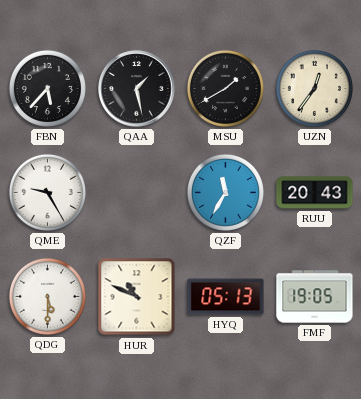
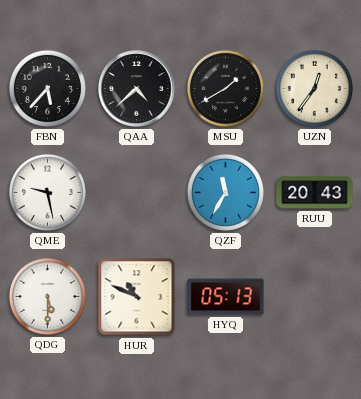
QAA: 1:28 -> 4:38 (137, 89)
QME: 9:25 -> 9:28 (47, 192)
FMF: 19:05 -> none (315, 297)
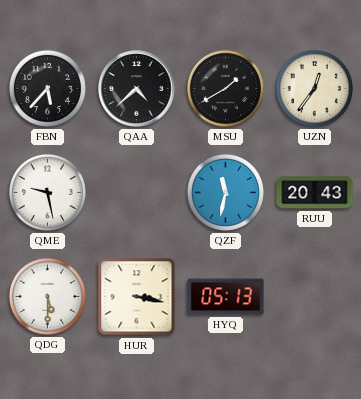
QZF: 11:35 -> 11:32 (225, 192)
HUR: 10:49 -> 3:17 (137, 297)
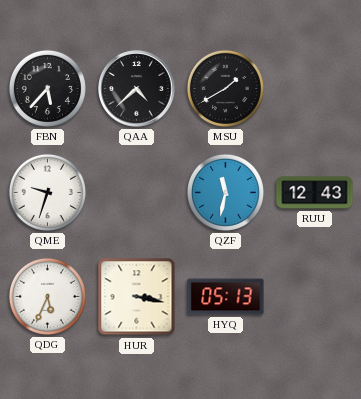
UZN: 12:36 -> none (314, 88)
QME: 9:28 -> 9:33 (47, 192)
RUU: 20:43 -> 12:43 (315, 193)
QDG: 5:30 -> 5:34 (47, 296)
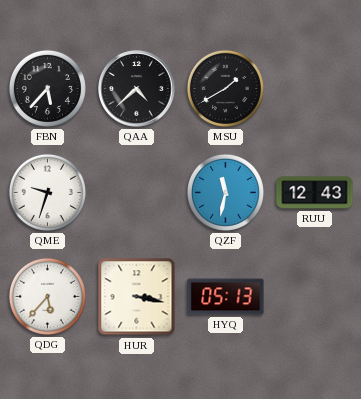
QDG: 5:34 -> 5:37 (47, 296)
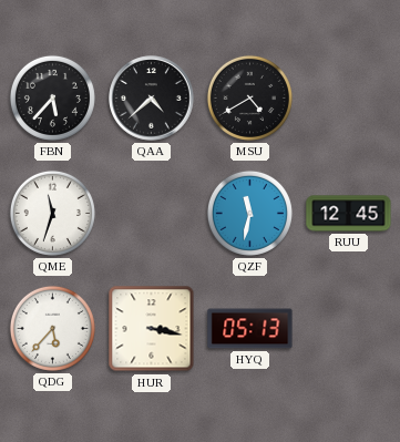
MSU: 1:40 -> 4:40 (249, 97)
QME: 9:33 -> 11:33 (52, 213)
RUU: 12:43 -> 12:45 (349, 214)
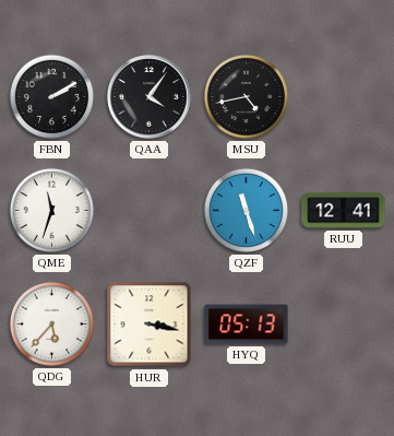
FBN: 5:37 -> 2:10 (51, 96)
QAA: 4:38 -> 4:06 (150, 97)
MSU: 4:40 -> 4:43 (246, 96)
QZF: 11:32 -> 11:27 (246, 210)
RUU: 12:45 -> 12:41 (344, 211)
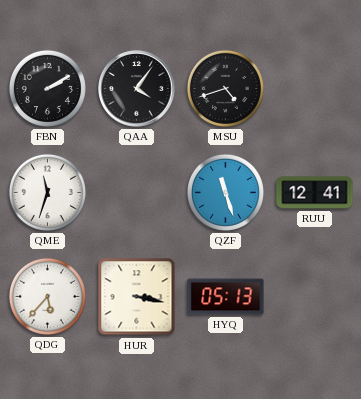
MSU: 4:43 -> 4:42 (225, 88)
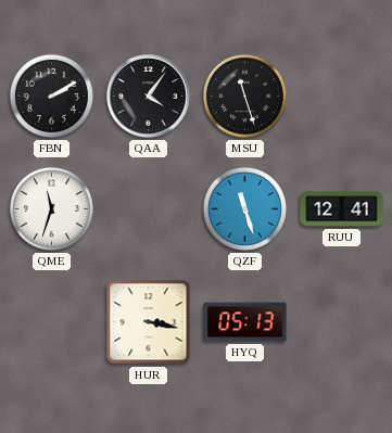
MSU: 4:42 -> 11:27 (244, 95)
QDG: 5:37 -> none (47, 296)
